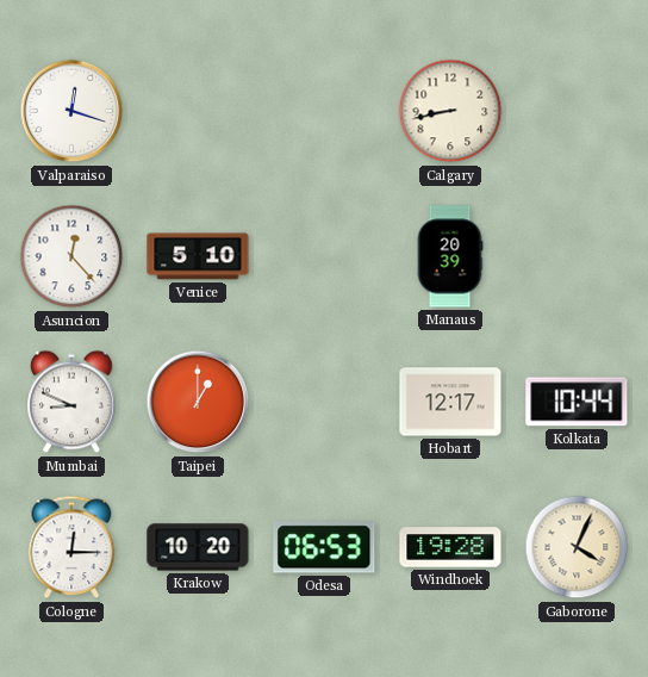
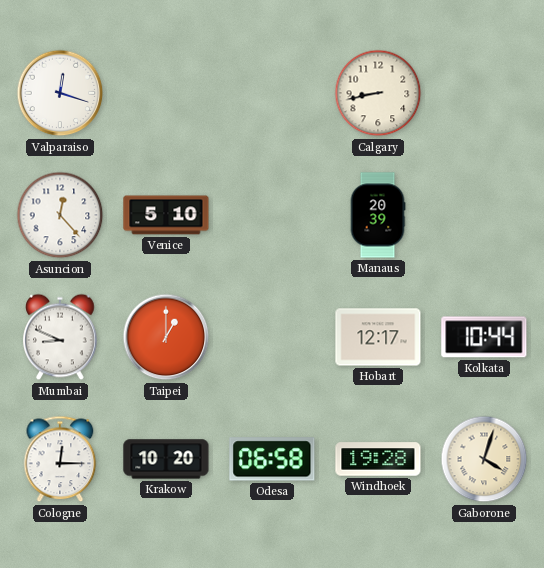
Odesa: 06:53 -> 06:58 (272, 459)
Gaborone: 4:04 -> 4:03 (484, 459)
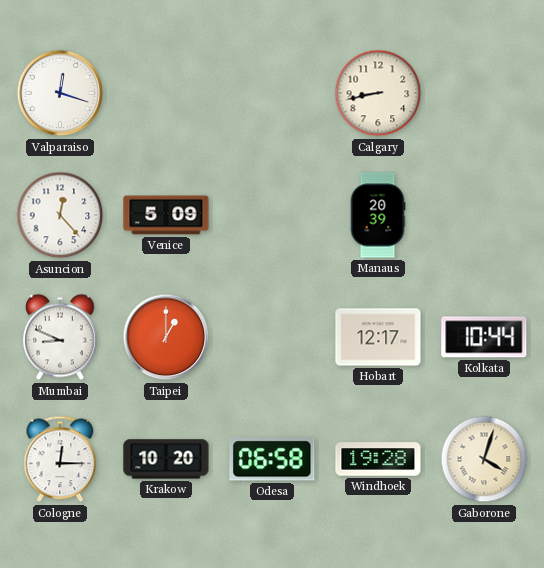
Venice: 5:10 -> 5:09 (166, 215)
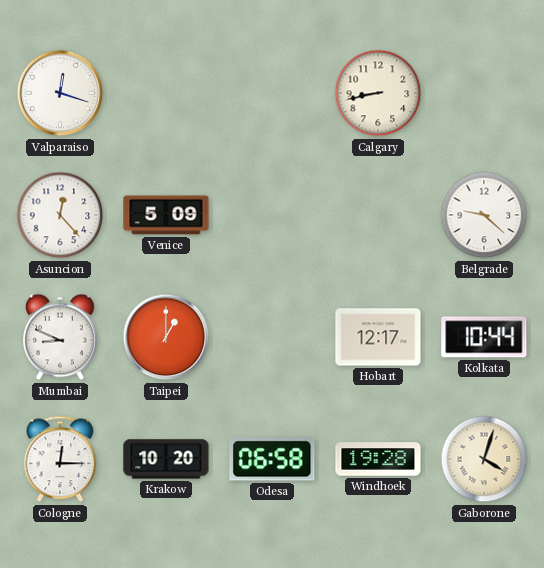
Manaus: 20:39 -> none (378, 215)
Belgrade: none -> 9:22 (484, 215)
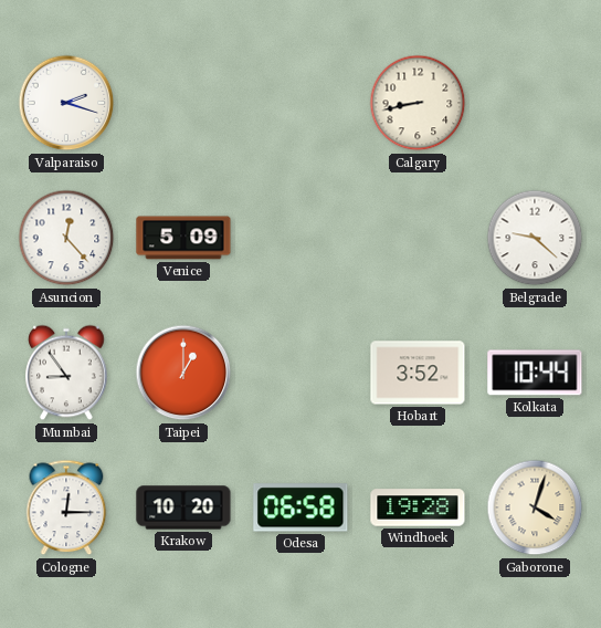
Valparaiso: 12:18 -> 2:18 (66, 103)
Mumbai: 8:49 -> 8:54 (66, 373)
Hobart: 12:17 -> 3:52 (418, 373)
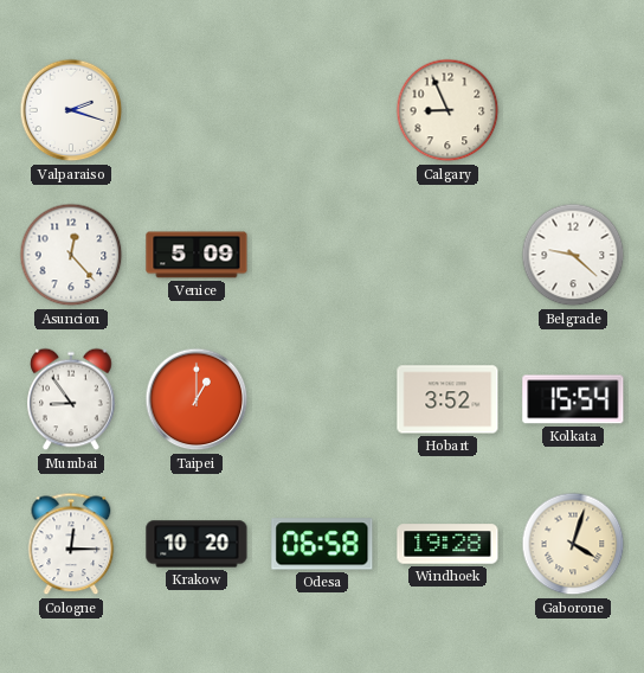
Calgary: 8:43 -> 8:56 (447, 110)
Kolkata: 10:44 -> 15:54 (573, 399)
